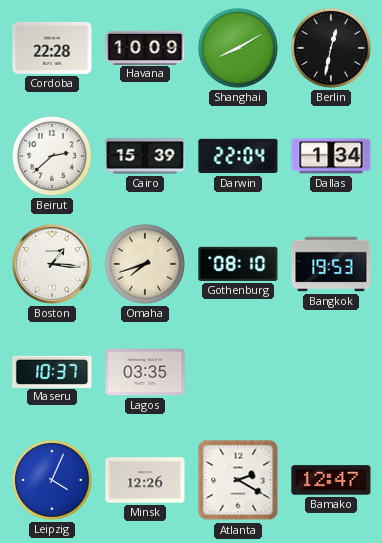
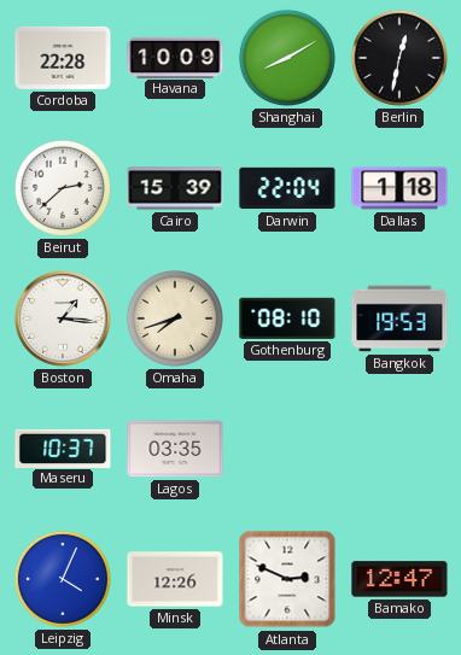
Dallas: 1:34 -> 1:18 (399, 188)
Atlanta: 2:20 -> 2:49 (287, 579)
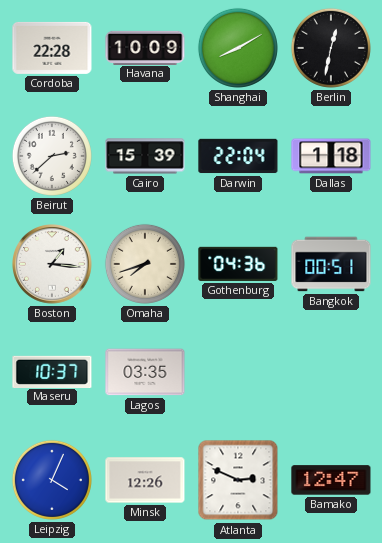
Gothenburg: 08:10 -> 04:36 (238, 264)
Bangkok: 19:53 -> 00:51 (331, 264)
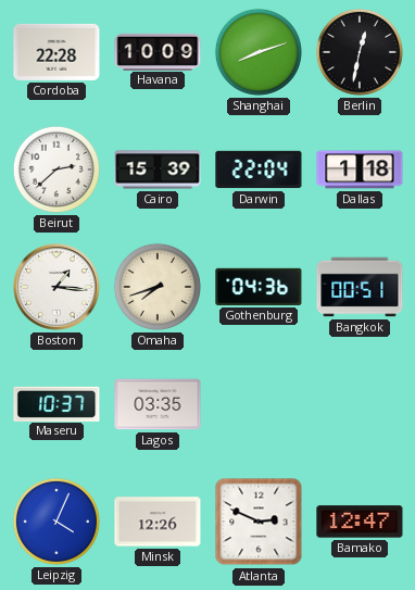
Shanghai: 8:10 -> 8:12 (259, 52)
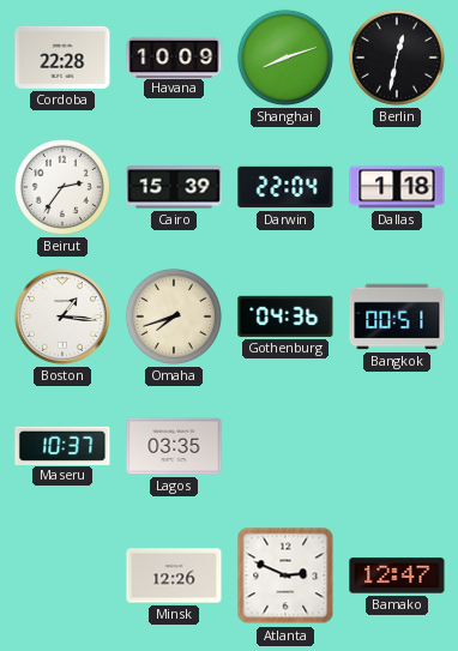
Beirut: 2:38 -> 2:36 (62, 187)
Leipzig: 4:04 -> none (56, 522)
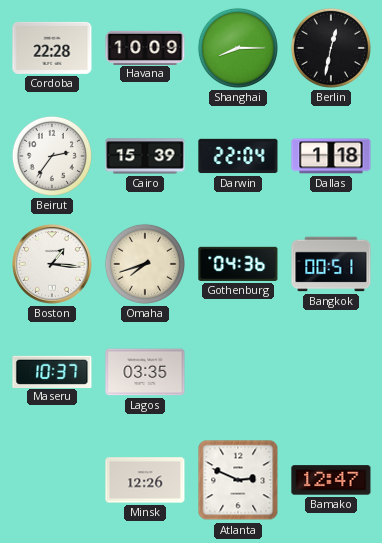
Shanghai: 8:12 -> 8:15 (238, 48)
